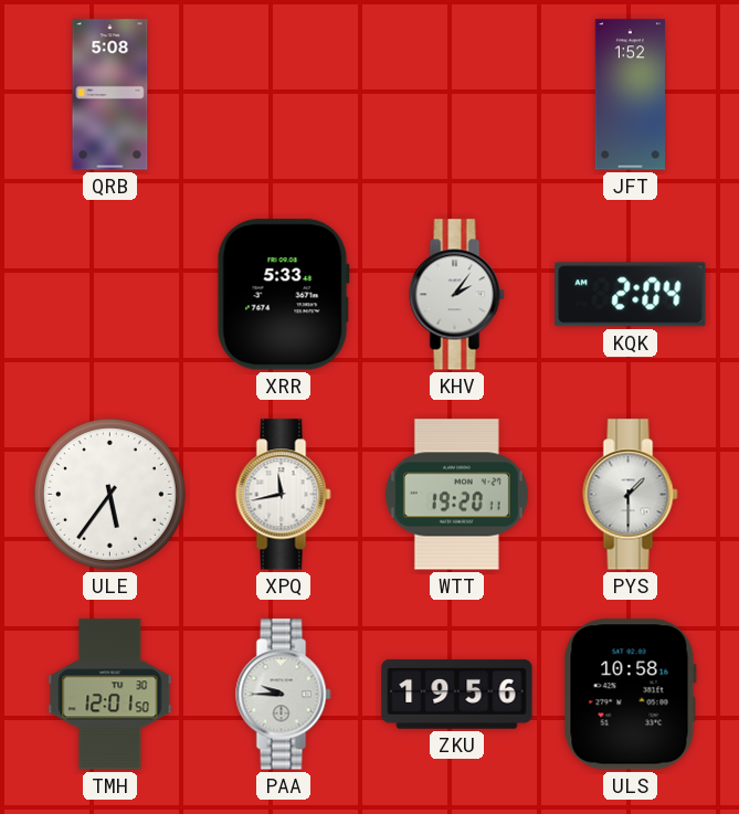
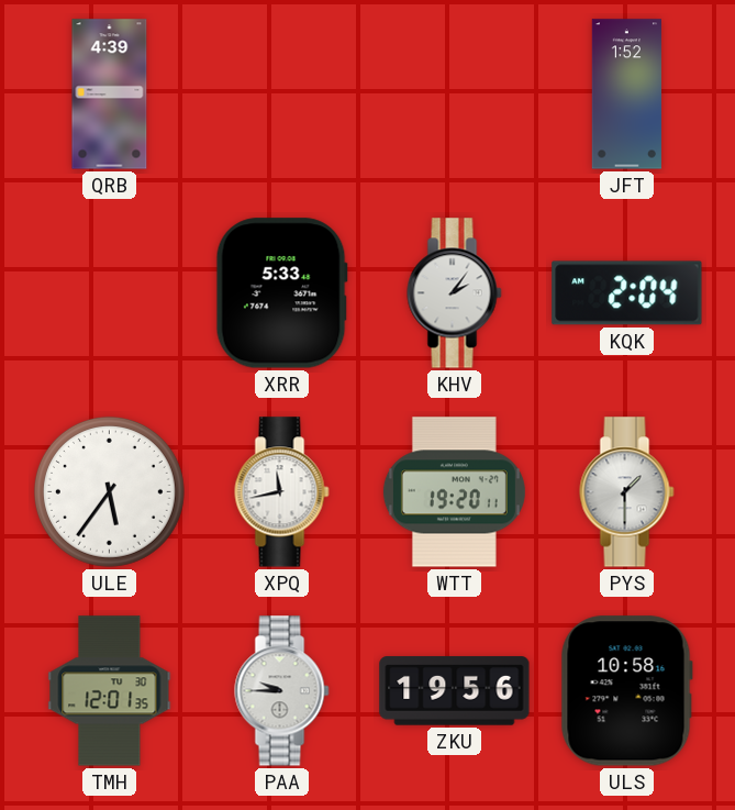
QRB: 5:08 -> 4:39 (110, 95)
TMH: 12:01:50 -> 12:01:35 (110, 691)
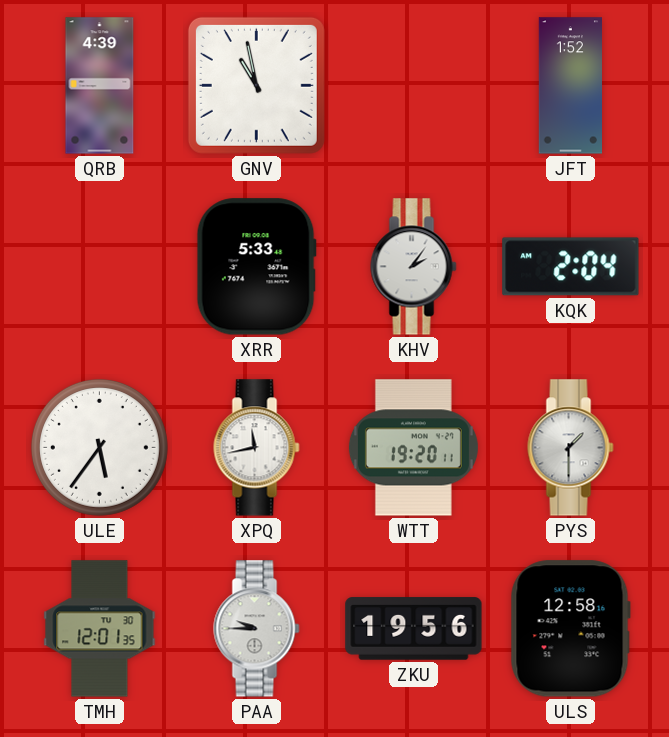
GNV: none -> 10:58 (256, 85)
ULS: 10:58 -> 12:58 (570, 629)
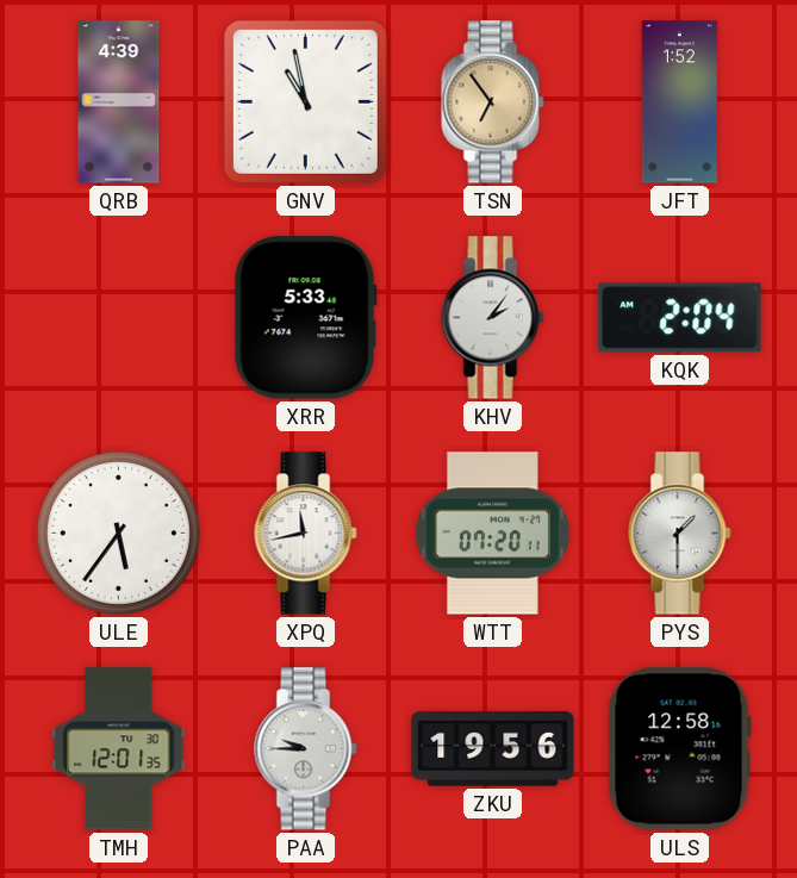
TSN: none -> 6:54 (493, 102)
WTT: 19:20 -> 07:20 (492, 534)
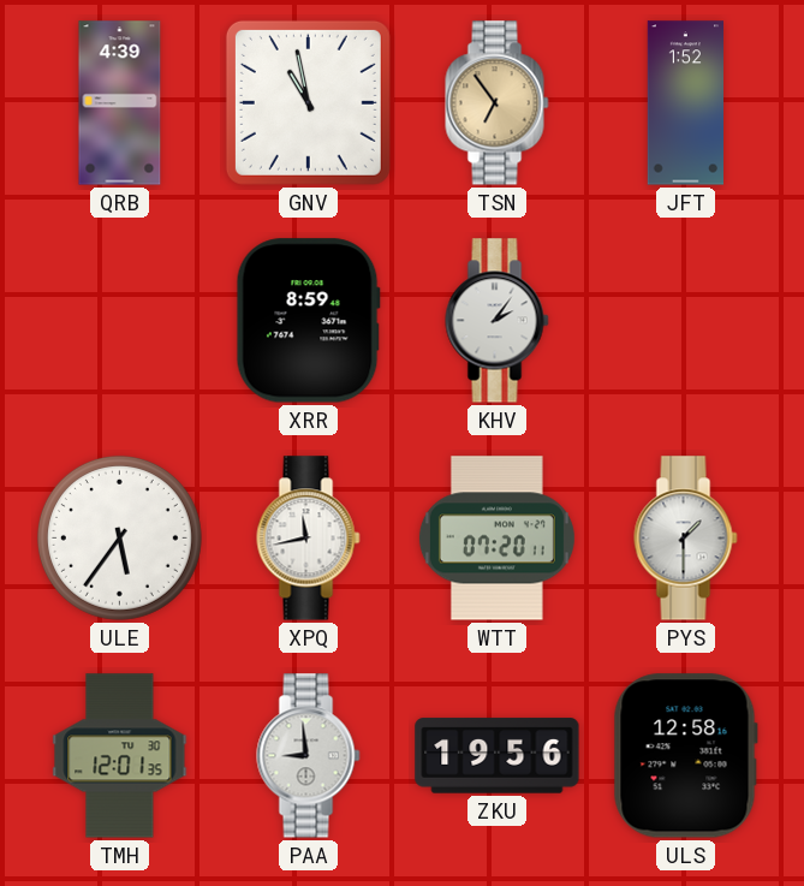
XRR: 5:33 -> 8:59 (308, 321)
KQK: 2:04 -> none (680, 318)
PAA: 9:45 -> 8:59 (309, 756)
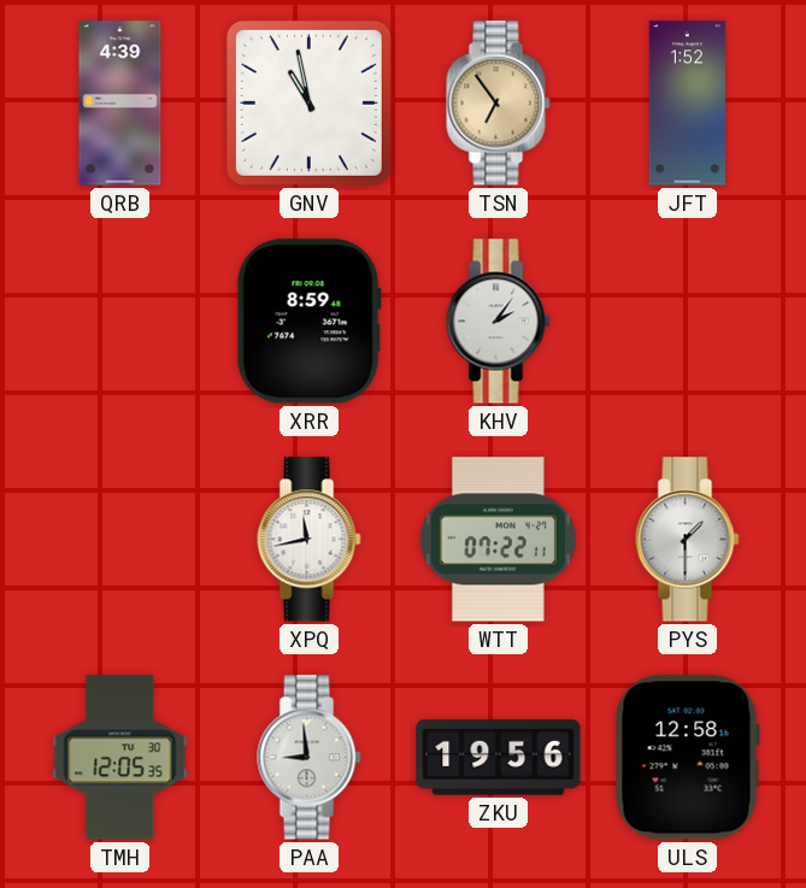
ULE: 5:36 -> none (119, 537)
WTT: 07:20 -> 07:22 (498, 540)
TMH: 12:01 -> 12:05 (120, 758)
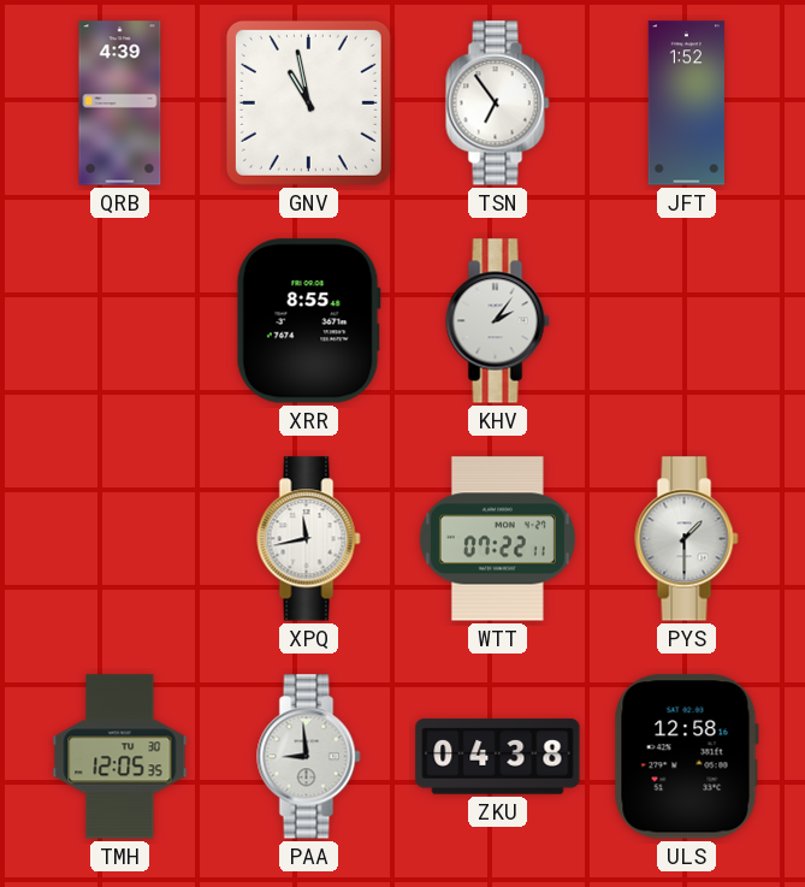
TSN dial: champagne -> white (498, 104)
XRR: 8:59 -> 8:55 (308, 321)
ZKU: 19:56 -> 04:38 (498, 757)
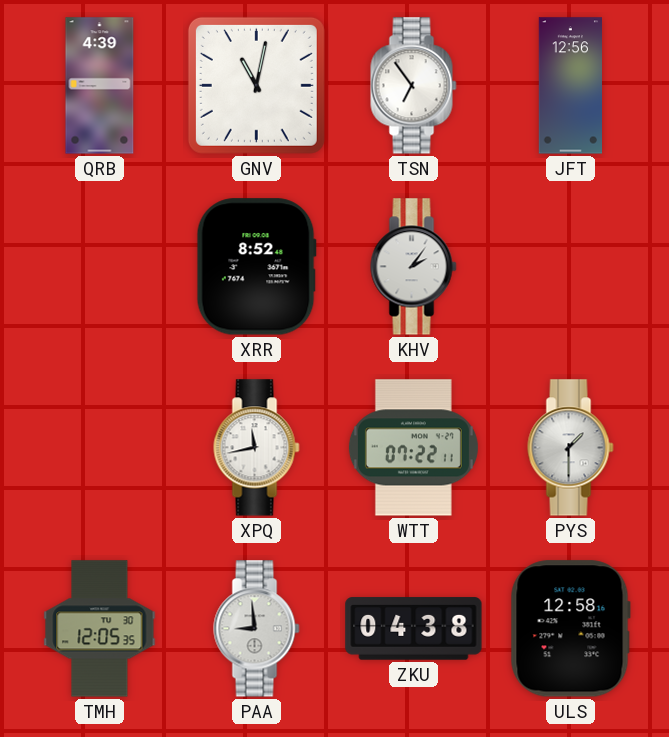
GNV: 10:58 -> 11:02 (256, 85)
JFT: 1:52 -> 12:56 (570, 86)
XRR: 8:55 -> 8:52 (256, 267)
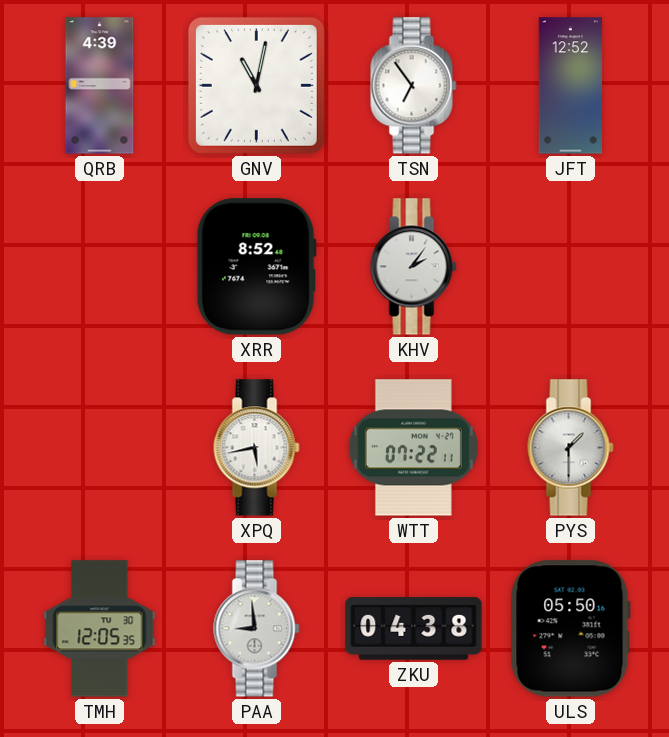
JFT: 12:56 -> 12:52 (570, 86)
XPQ: 11:43 -> 5:43 (257, 448)
ULS: 12:58 -> 05:50 (570, 629)
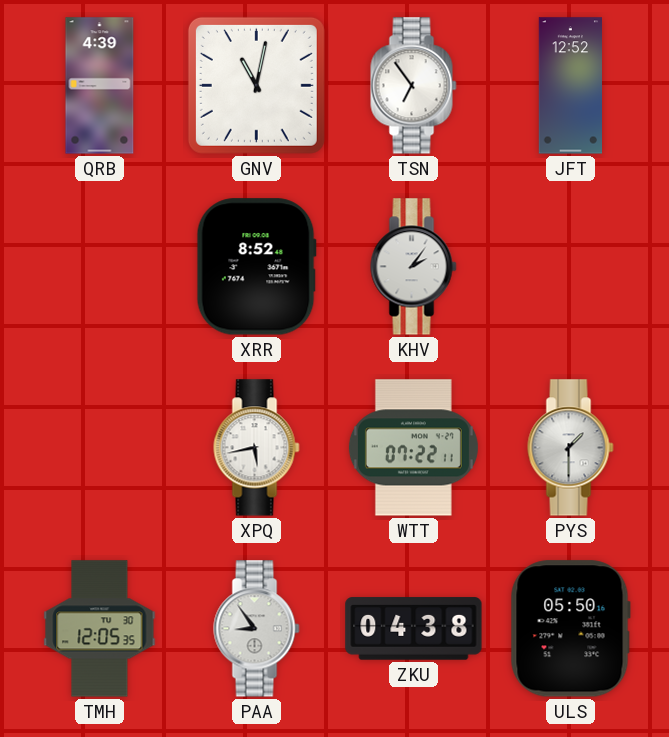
PAA: 8:59 -> 8:54 (257, 629)
